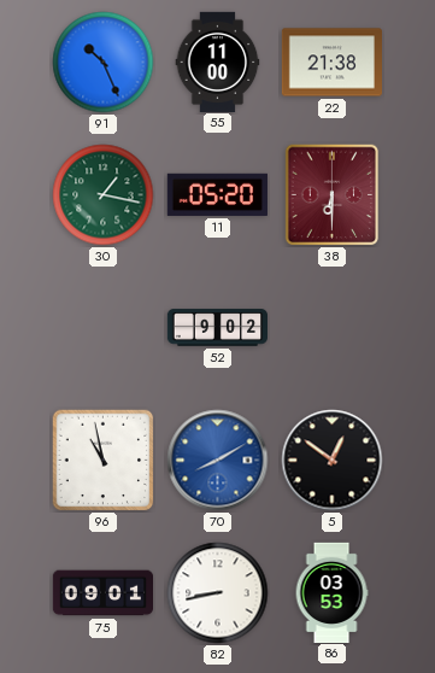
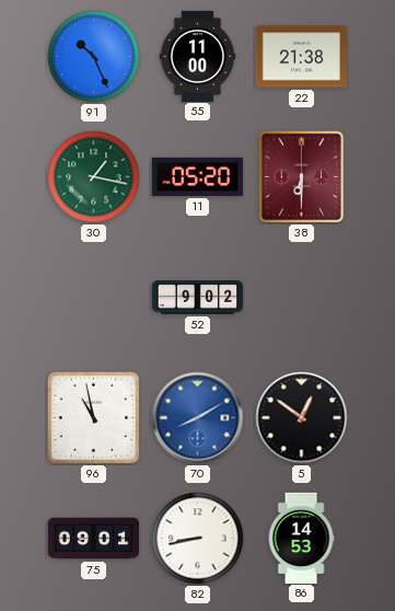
86: 03:53 -> 14:53 (301, 538)
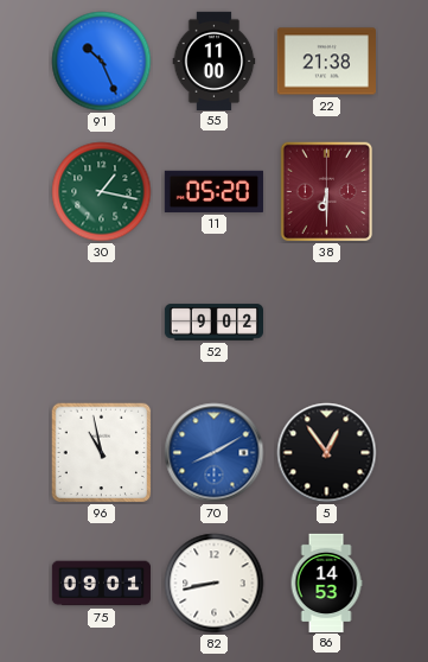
5: 12:51 -> 12:54 (327, 453)
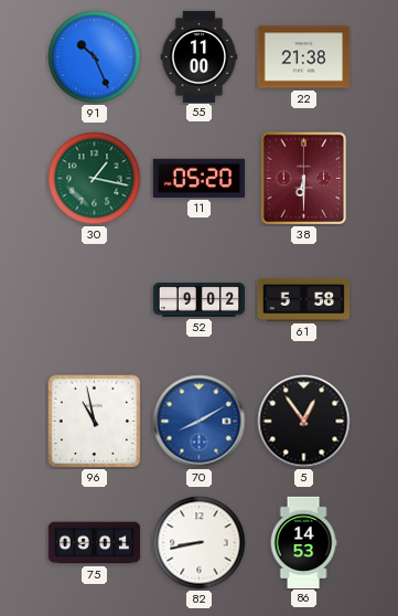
61: none -> 5:58 (303, 299)
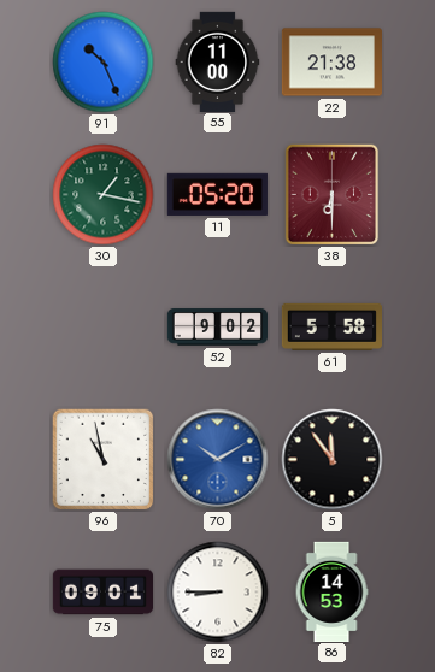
70: 8:10 -> 10:10 (218, 460)
5: 12:54 -> 11:54 (333, 460)
82: 8:43 -> 8:45 (218, 593)
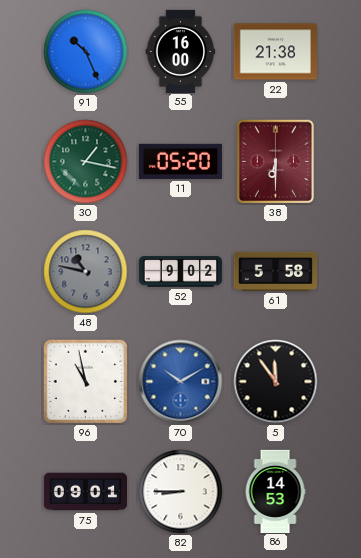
55: 11:00 -> 16:00 (181, 51)
48: none -> 10:47 (86, 272)
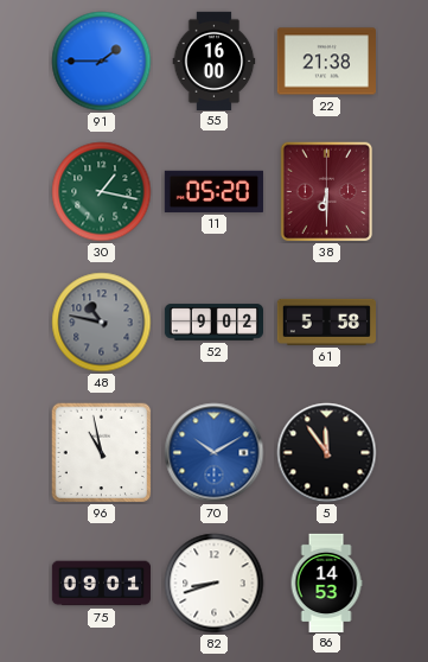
91: 10:26 -> 1:45 (102, 62)
82: 8:45 -> 8:42 (215, 584)
